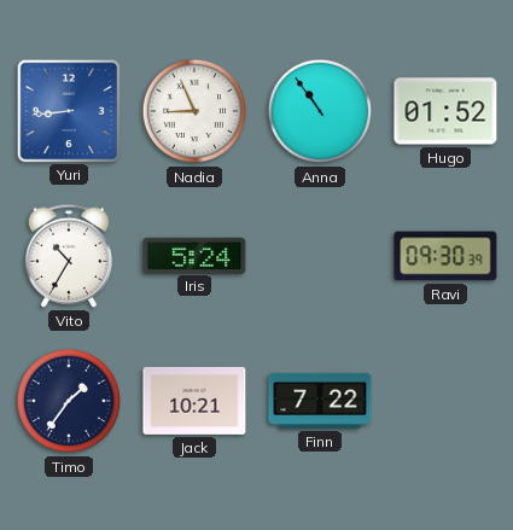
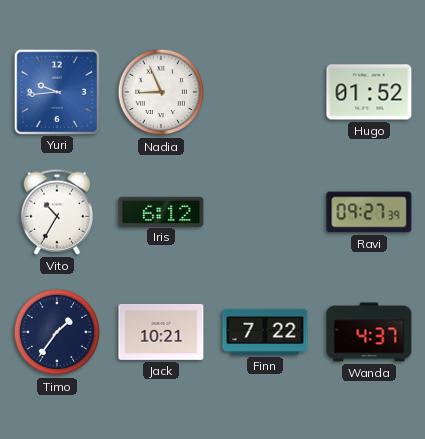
Yuri: 8:44 -> 9:44 (56, 91)
Anna: 10:54 -> none (320, 111)
Iris: 5:24 -> 6:12 (161, 211)
Ravi: 09:30 -> 09:27 (369, 212)
Wanda: none -> 4:37 (369, 332)
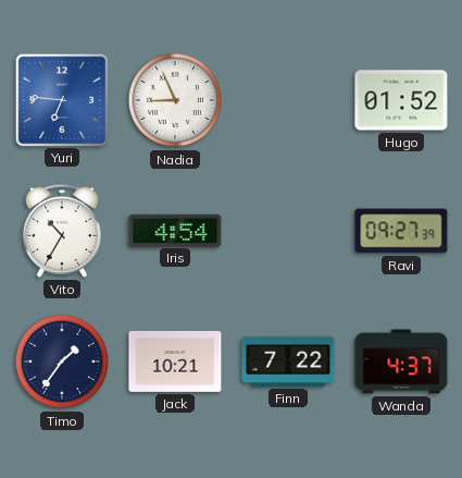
Yuri: 9:44 -> 6:46 (61, 99)
Iris: 6:12 -> 4:54 (175, 230)
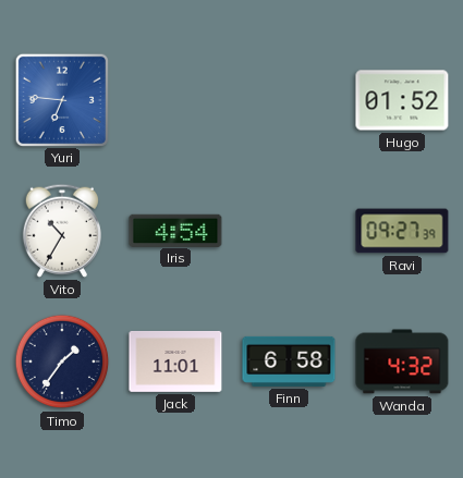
Nadia: 8:56 -> none (175, 100)
Jack: 10:21 -> 11:01 (175, 361)
Finn: 7:22 -> 6:58 (289, 361)
Wanda: 4:37 -> 4:32 (402, 361)
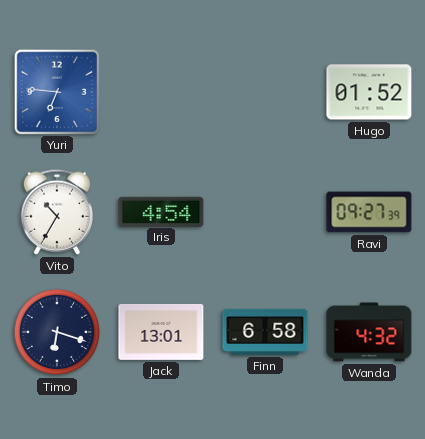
Timo: 1:36 -> 6:18 (57, 332)
Jack: 11:01 -> 13:01 (161, 332)
